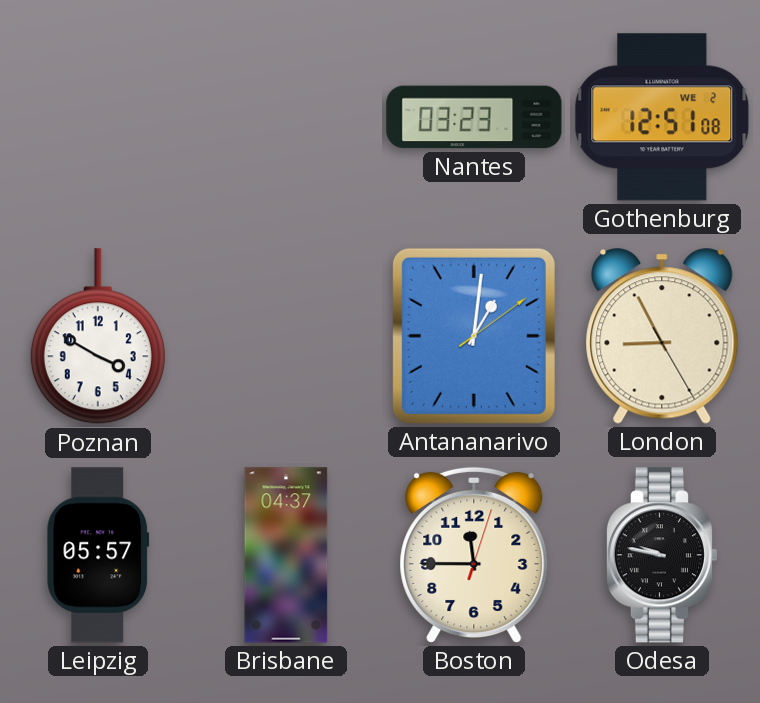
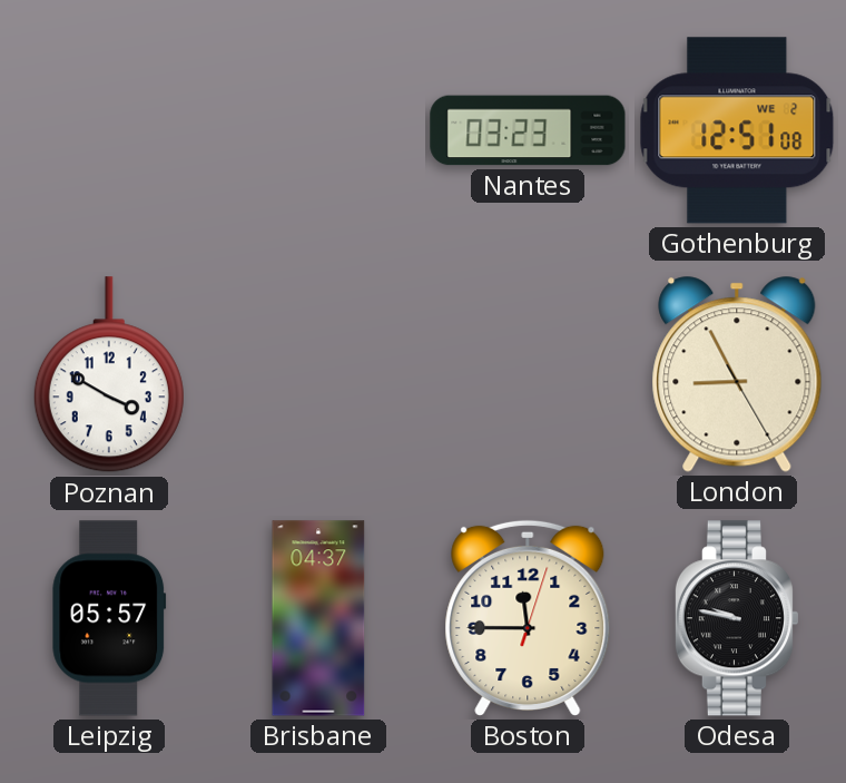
Antananarivo: 1:01 -> none (474, 336)
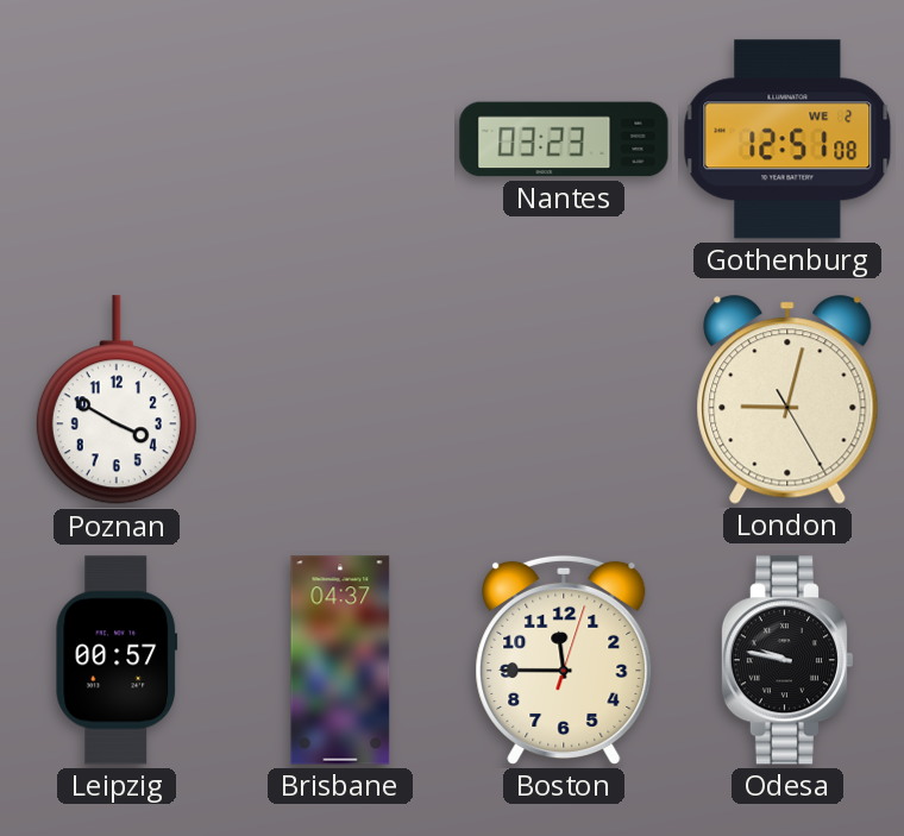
London: 8:55 -> 9:02 (787, 400)
Leipzig: 05:57 -> 00:57 (117, 660)
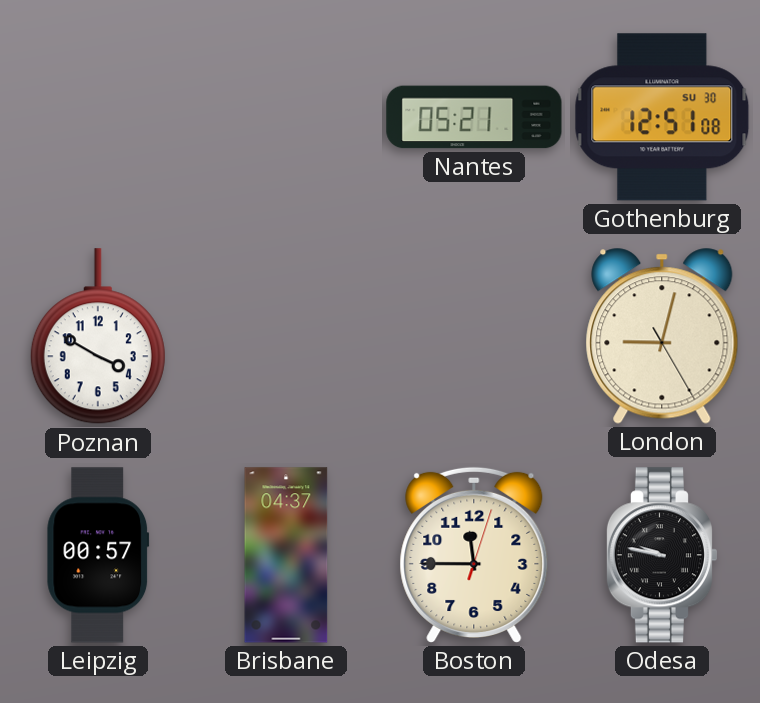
Nantes: 03:23 -> 05:21 (474, 117)
Gothenburg date: WE 2 -> SU 30 (662, 117)
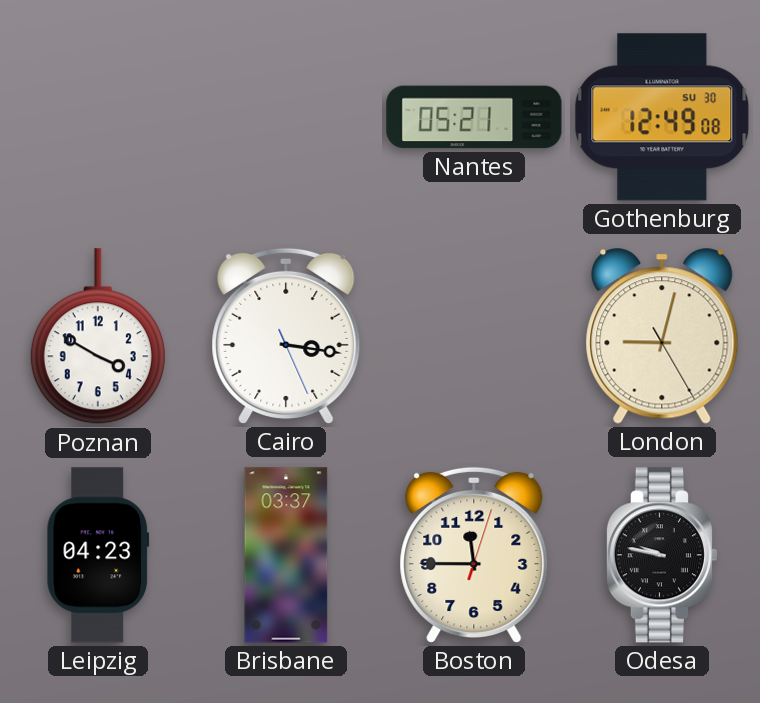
Gothenburg: 12:51 -> 12:49 (662, 117)
Cairo: none -> 3:16 (286, 336)
Leipzig: 00:57 -> 04:23 (98, 555)
Brisbane: 04:37 -> 03:37 (286, 555)
